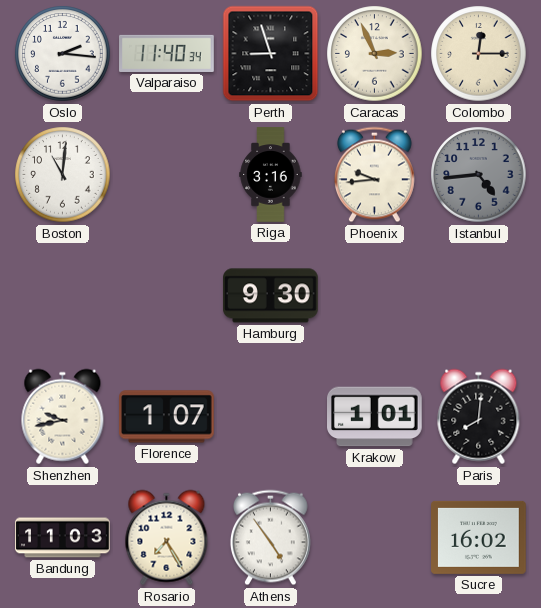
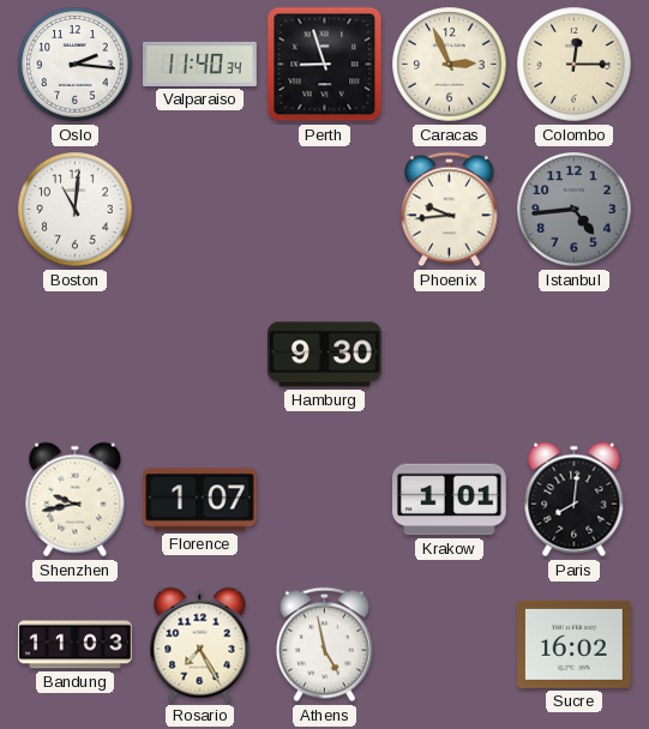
Riga: 3:16 -> none (271, 175)
Athens: 4:54 -> 4:58 (325, 645)
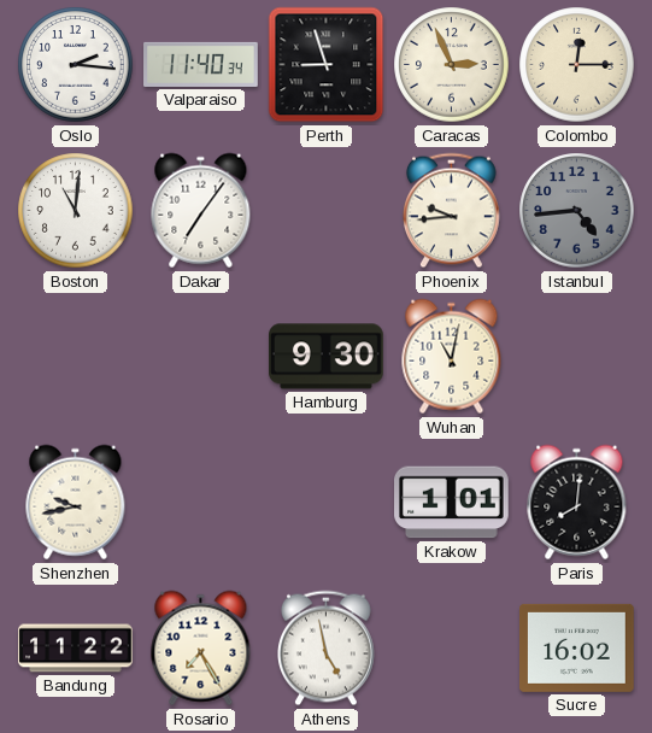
Dakar: none -> 7:06 (201, 211)
Wuhan: none -> 11:02 (452, 357)
Florence: 1:07 -> none (200, 500)
Bandung: 11:03 -> 11:22 (76, 649)
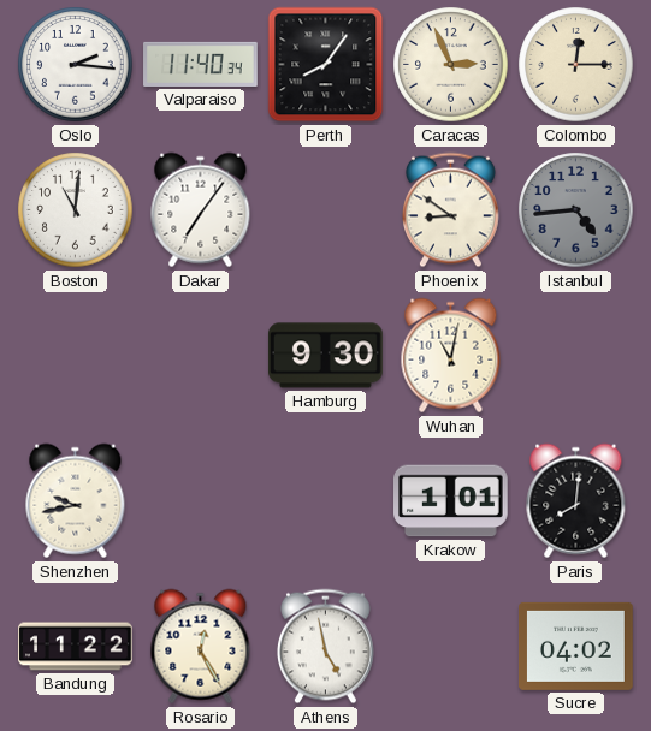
Perth: 8:57 -> 8:06 (326, 65)
Phoenix: 9:44 -> 8:51 (451, 210)
Rosario: 7:25 -> 12:25 (201, 647)
Sucre: 16:02 -> 04:02 (576, 646)
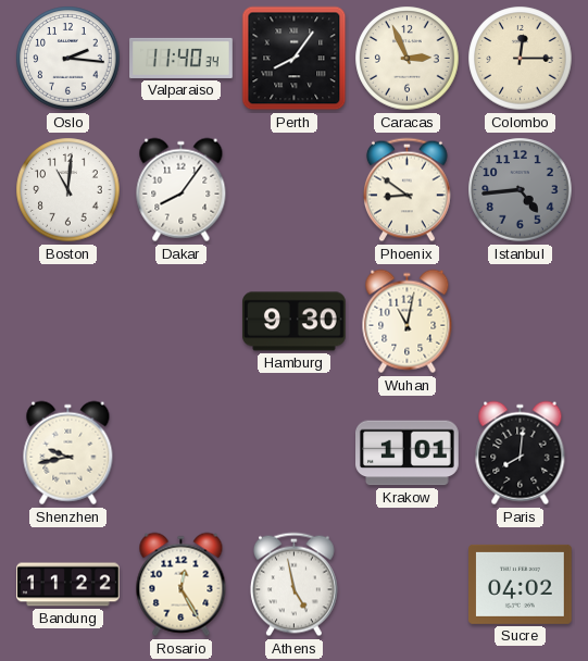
Dakar: 7:06 -> 8:06 (182, 190)
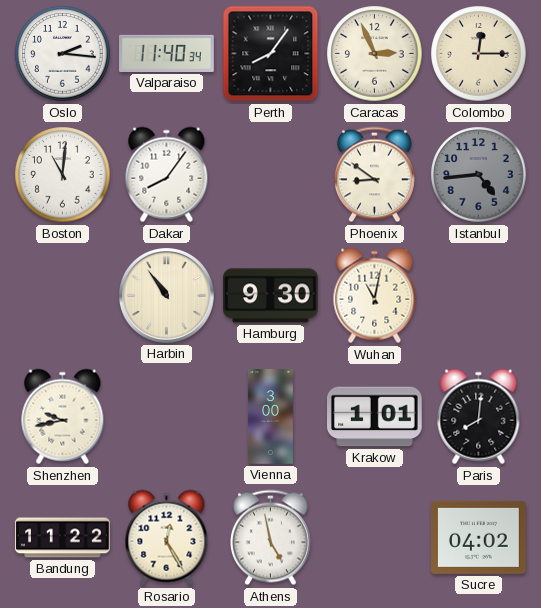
Harbin: none -> 10:54 (167, 296)
Vienna: none -> 3:00 (270, 417)
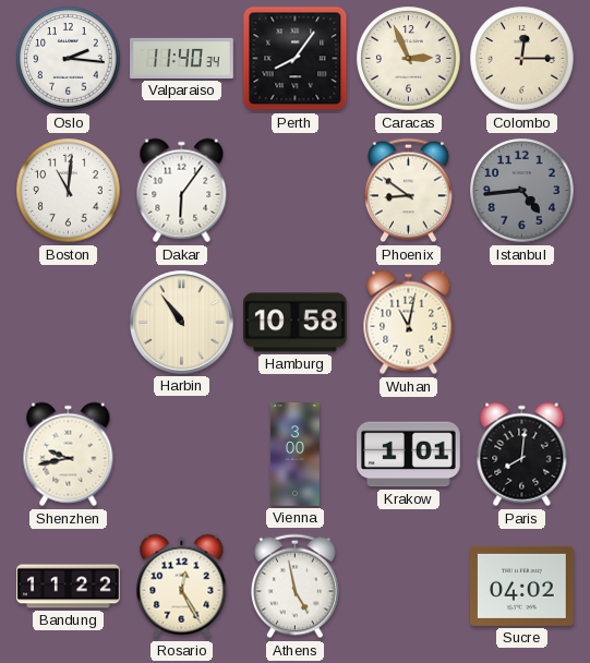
Dakar: 8:06 -> 6:06 (182, 191)
Hamburg: 9:30 -> 10:58 (296, 323)
